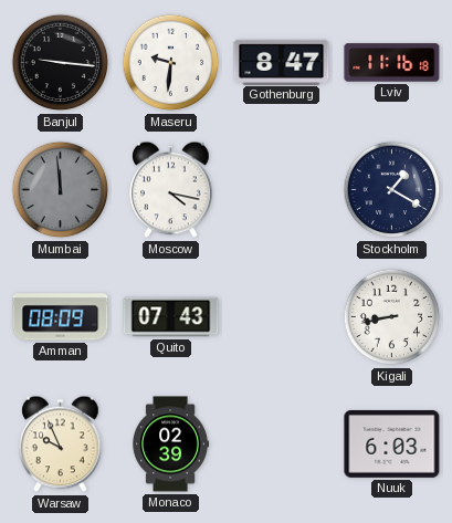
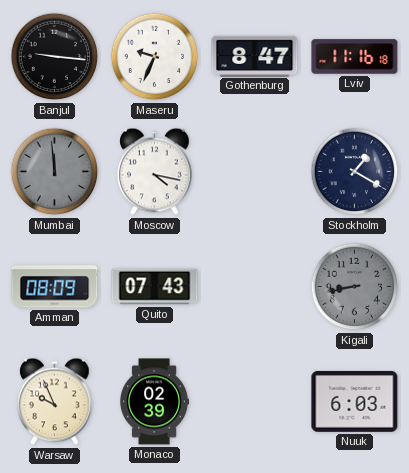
Maseru: 9:31 -> 9:34 (155, 57)
Kigali dial: white -> grey (355, 287)
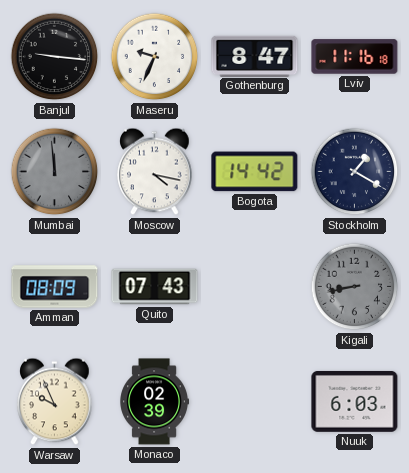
Bogota: none -> 14:42 (255, 172)
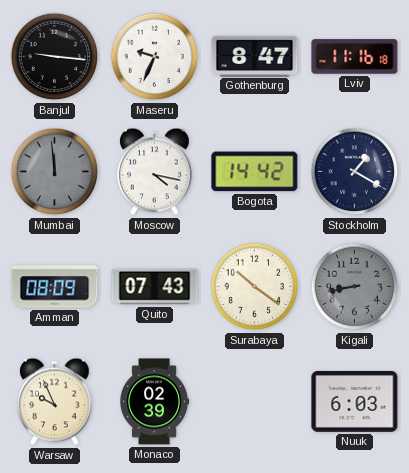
Surabaya: none -> 10:21 (255, 287)
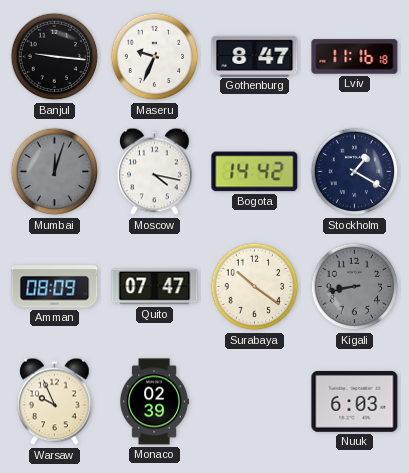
Mumbai: 11:59 -> 12:03 (55, 172)
Quito: 07:43 -> 07:47 (155, 287)
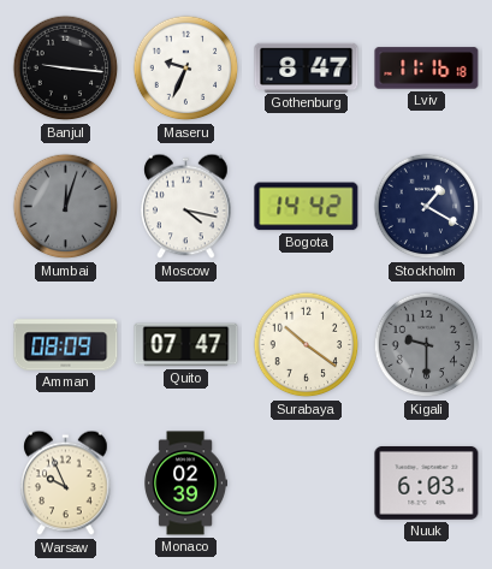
Kigali: 8:43 -> 9:30 (427, 345)
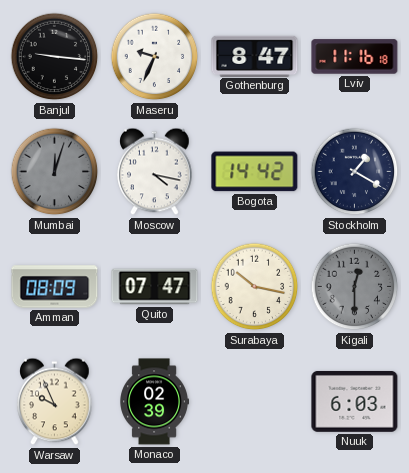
Surabaya: 10:21 -> 10:17 (255, 287)
Kigali: 9:30 -> 12:30 (355, 287)
